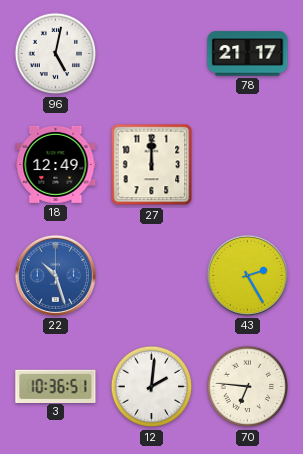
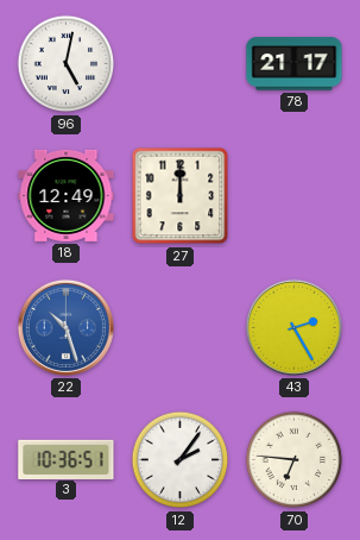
12: 2:01 -> 2:06 (181, 460)
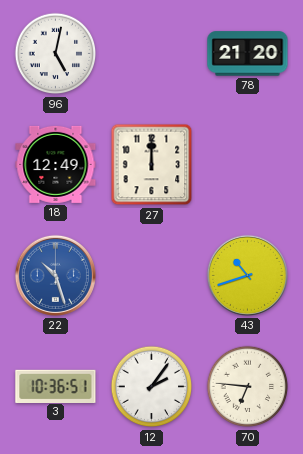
78: 21:17 -> 21:20 (248, 54)
43: 2:25 -> 10:42 (247, 275)
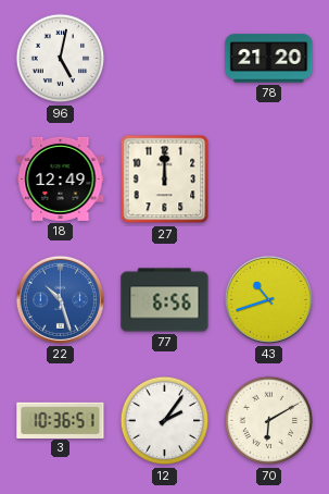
77: none -> 6:56 (165, 300)
70: 6:46 -> 6:10 (269, 421)
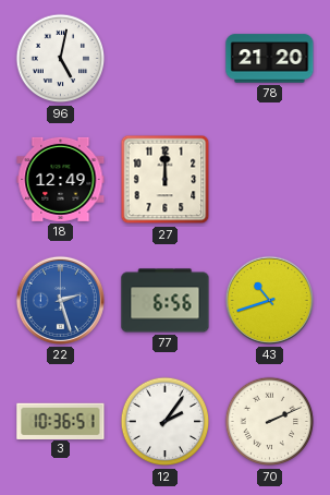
22: 10:27 -> 2:27 (60, 300)
70: 6:10 -> 2:11 (270, 422)
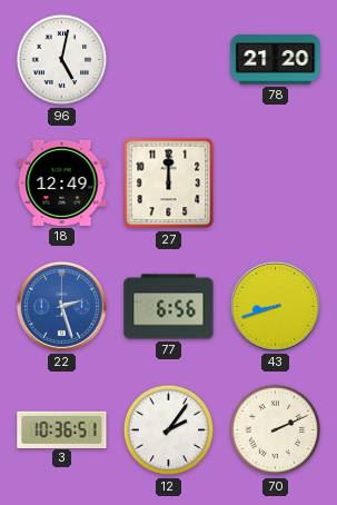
43: 10:42 -> 8:42 (275, 306)
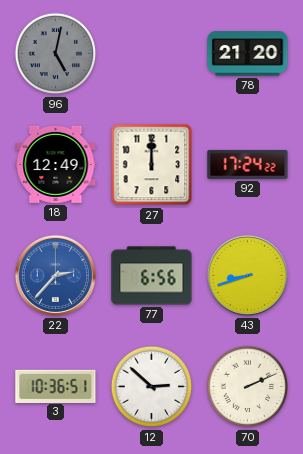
96 dial: white -> grey (56, 54)
92: none -> 17:24 (248, 164)
22: 2:27 -> 2:37 (55, 275)
12: 2:06 -> 2:52 (152, 387)
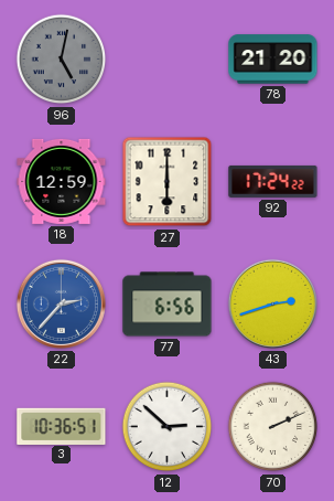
18: 12:49 -> 12:59 (62, 181)
27: 12:00 -> 6:00 (168, 182)
43: 8:42 -> 2:42 (272, 303)
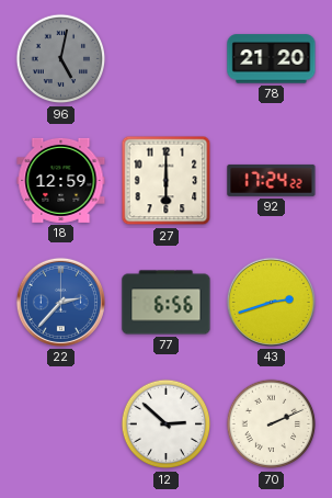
3: 10:36 -> none (62, 426)
